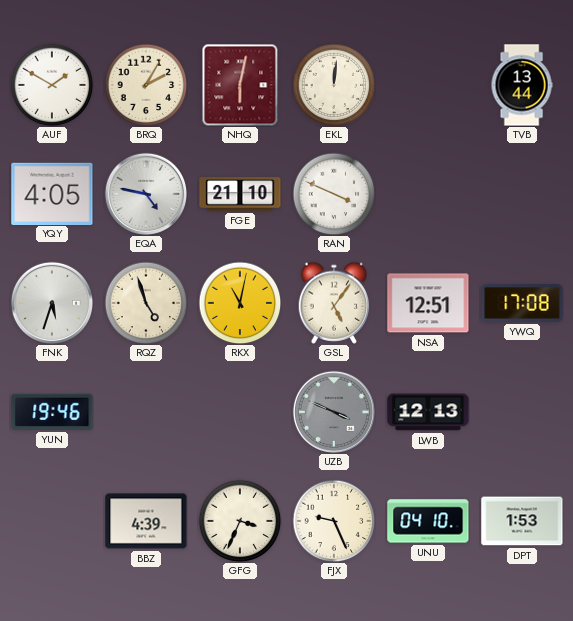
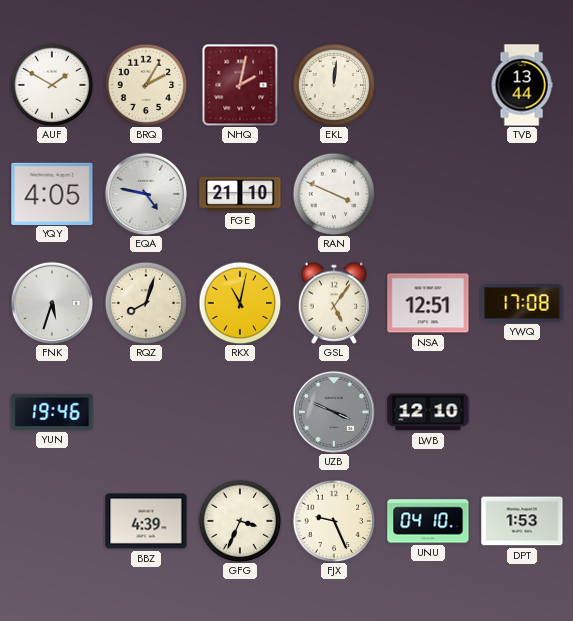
NHQ: 6:02 -> 2:02 (240, 85)
RQZ: 4:57 -> 8:03 (146, 303)
LWB: 12:13 -> 12:10 (428, 412)
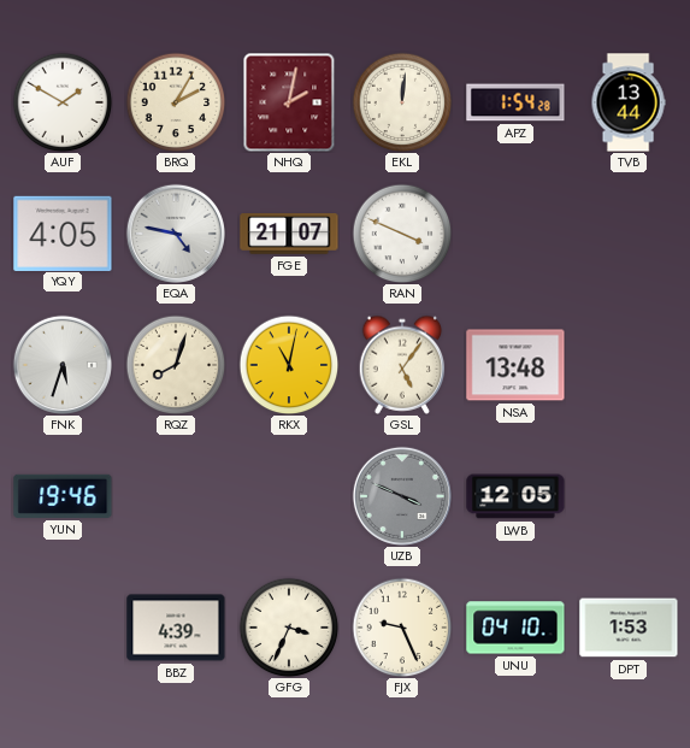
APZ: none -> 1:54 (515, 102)
FGE: 21:10 -> 21:07 (289, 234)
NSA: 12:51 -> 13:48 (515, 365)
YWQ: 17:08 -> none (522, 304)
LWB: 12:10 -> 12:05 (515, 496)
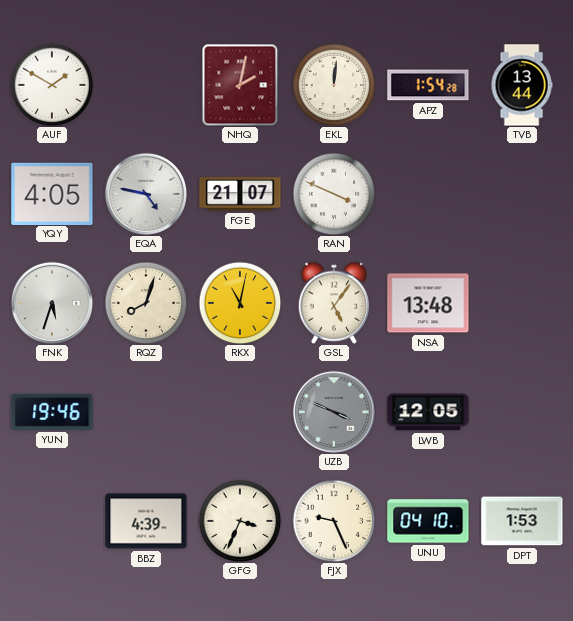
BRQ: 2:05 -> none (176, 102)
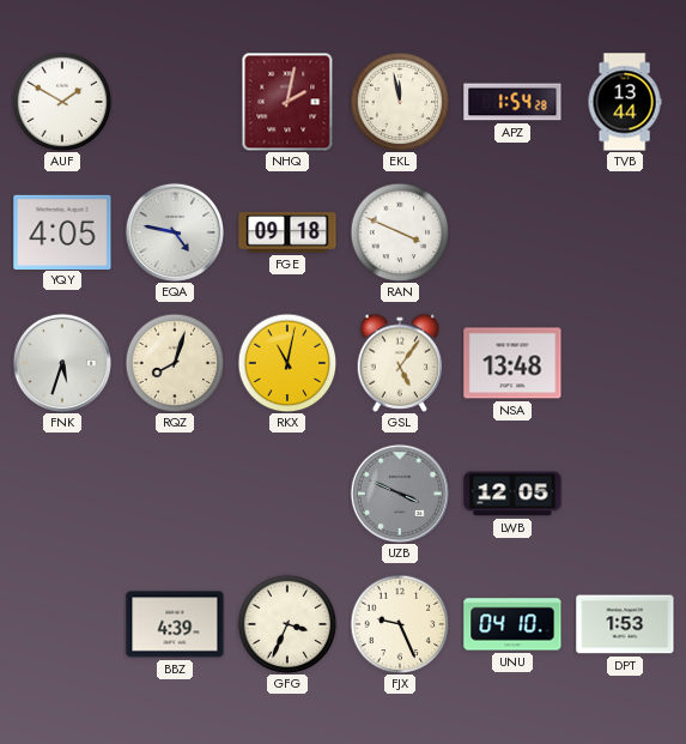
EKL: 12:01 -> 11:58 (400, 102)
FGE: 21:07 -> 09:18 (287, 232)
YUN: 19:46 -> none (52, 412)
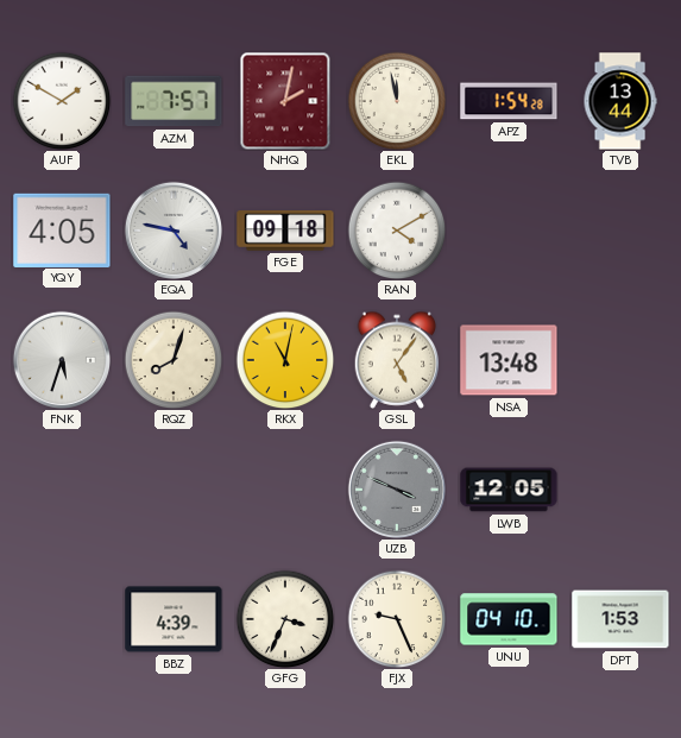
AZM: none -> 7:57 (174, 101)
RAN: 3:49 -> 4:10 (397, 231)
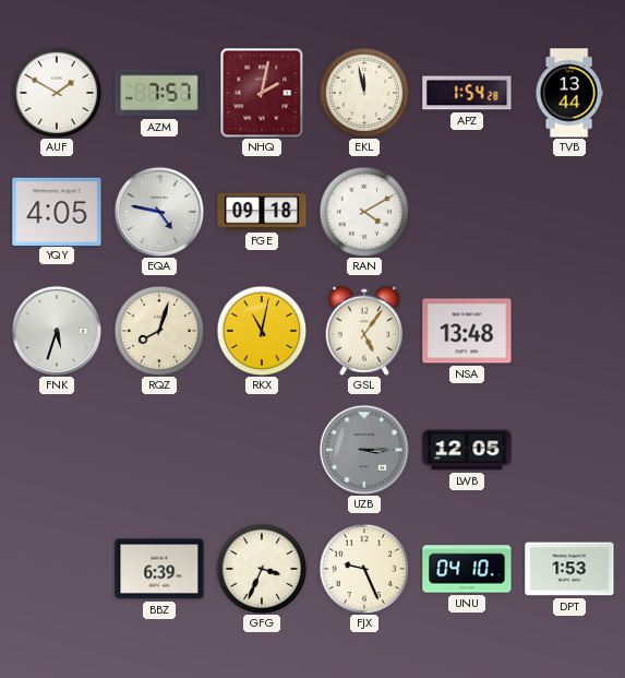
UZB: 3:49 -> 3:15 (363, 449)
BBZ: 4:39 -> 6:39 (159, 569)
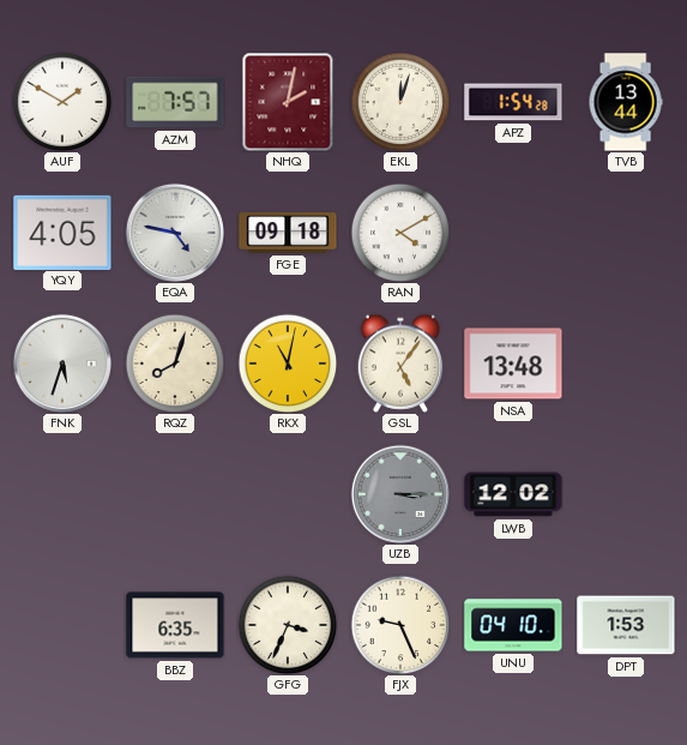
EKL: 11:58 -> 12:03 (400, 102)
LWB: 12:05 -> 12:02 (513, 494)
BBZ: 6:39 -> 6:35 (175, 625)
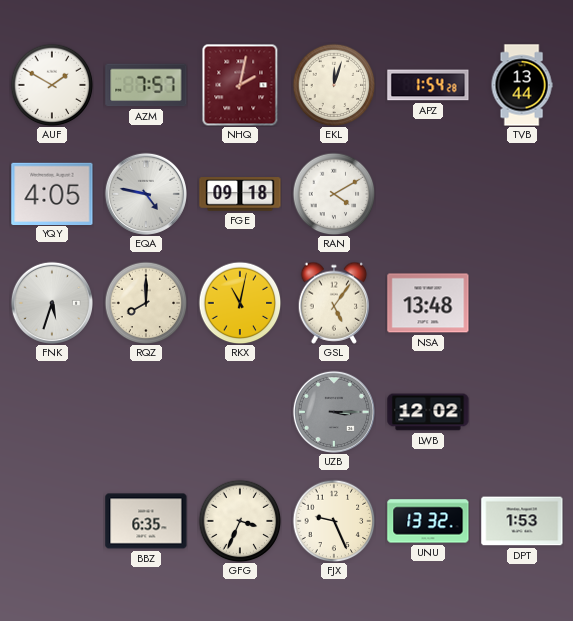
RQZ: 8:03 -> 8:00 (146, 303)
UNU: 04:10 -> 13:32 (428, 521)
